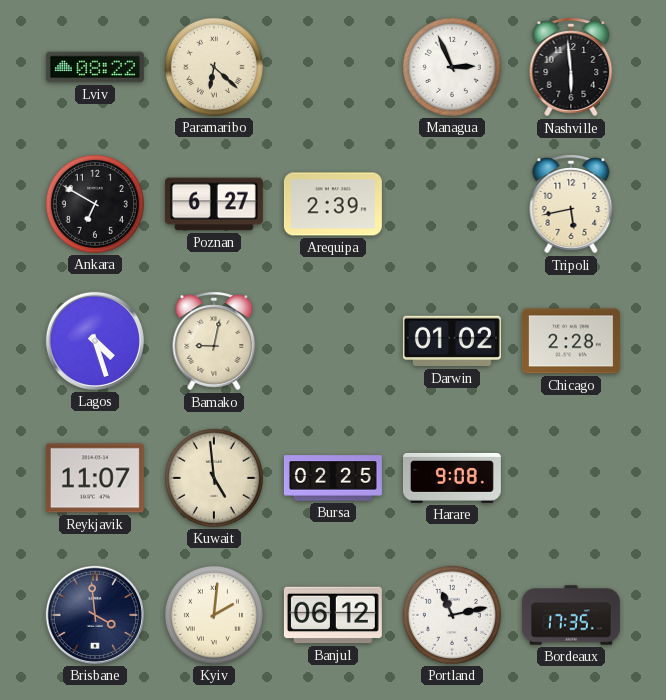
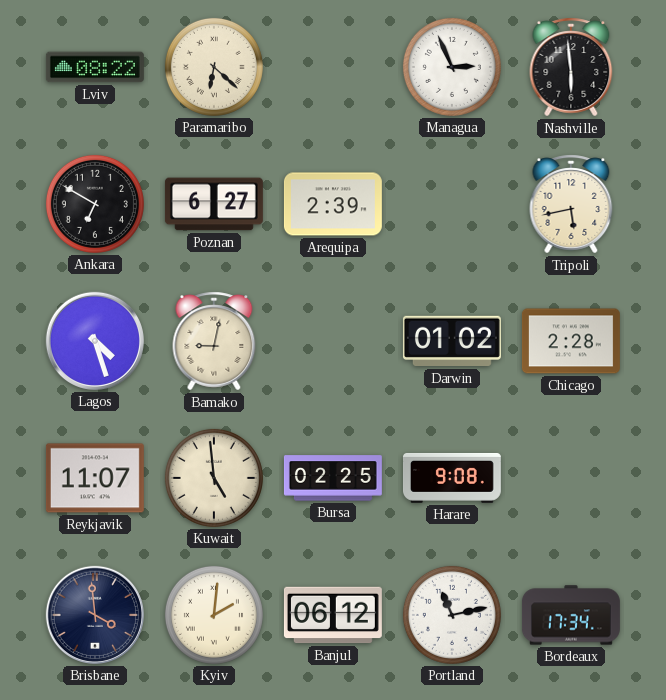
Bordeaux: 17:35 -> 17:34 (571, 615)
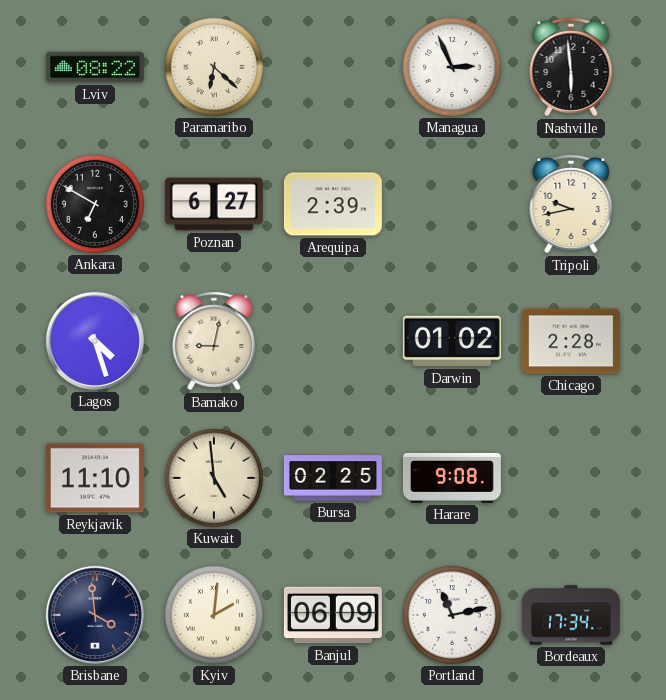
Tripoli: 5:43 -> 9:43 (571, 204)
Reykjavik: 11:07 -> 11:10 (95, 478)
Banjul: 06:12 -> 06:09 (333, 615)
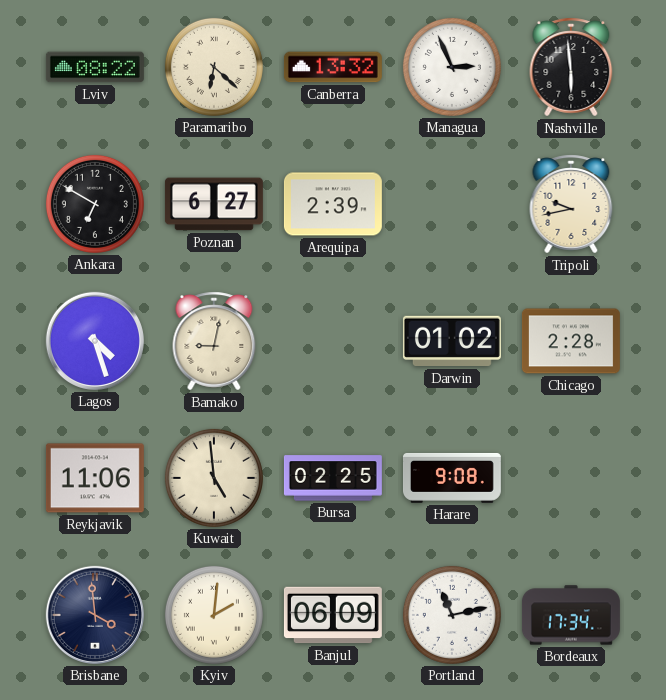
Canberra: none -> 13:32 (333, 67)
Reykjavik: 11:10 -> 11:06 (95, 478)
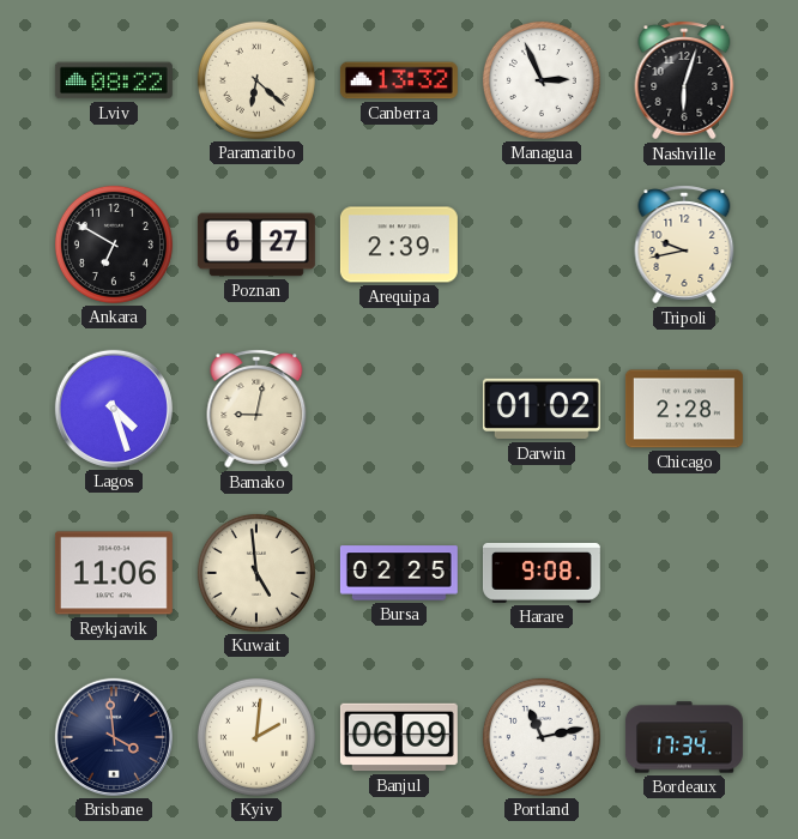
Nashville: 5:59 -> 6:03 (684, 80)
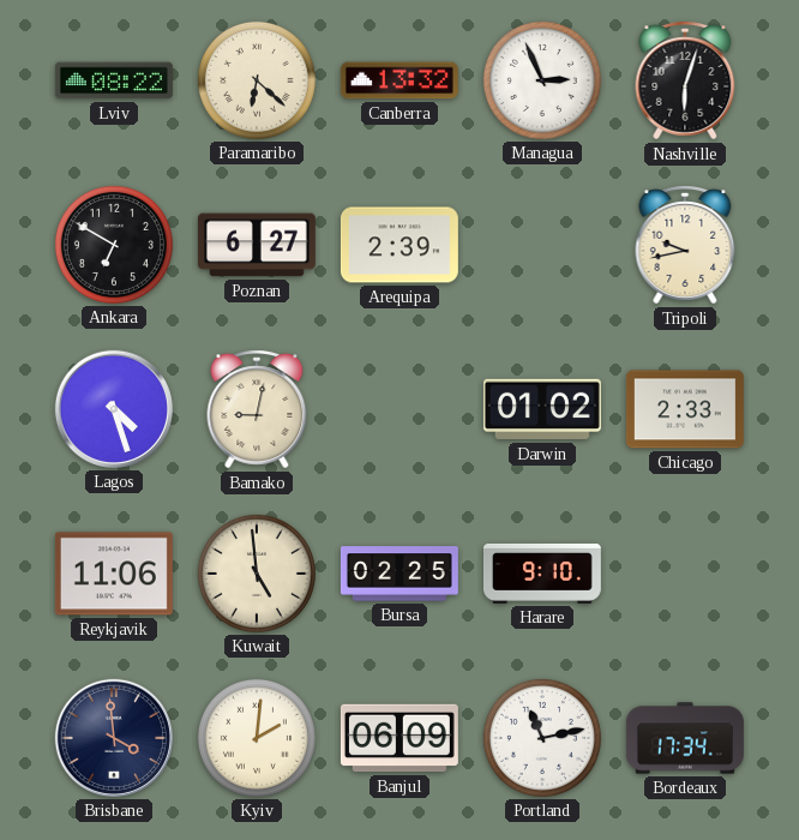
Chicago: 2:28 -> 2:33 (685, 409)
Harare: 9:08 -> 9:10 (542, 574)
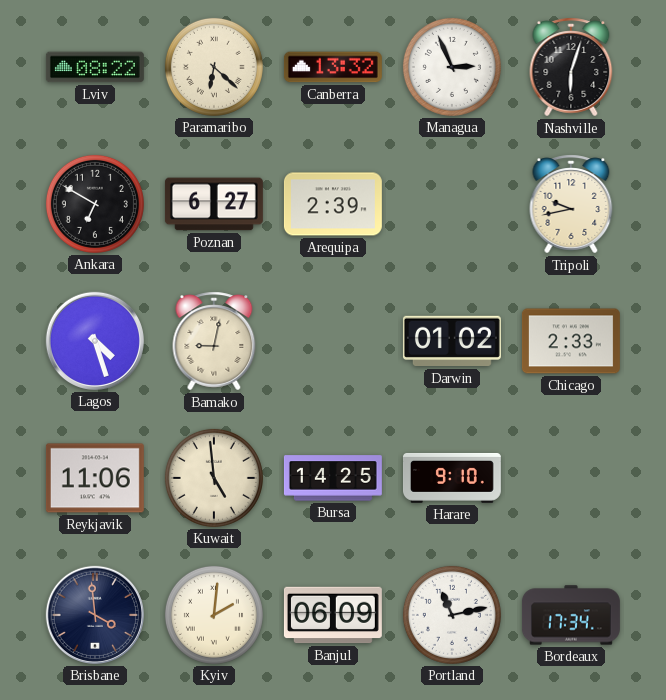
Bursa: 02:25 -> 14:25 (333, 478)
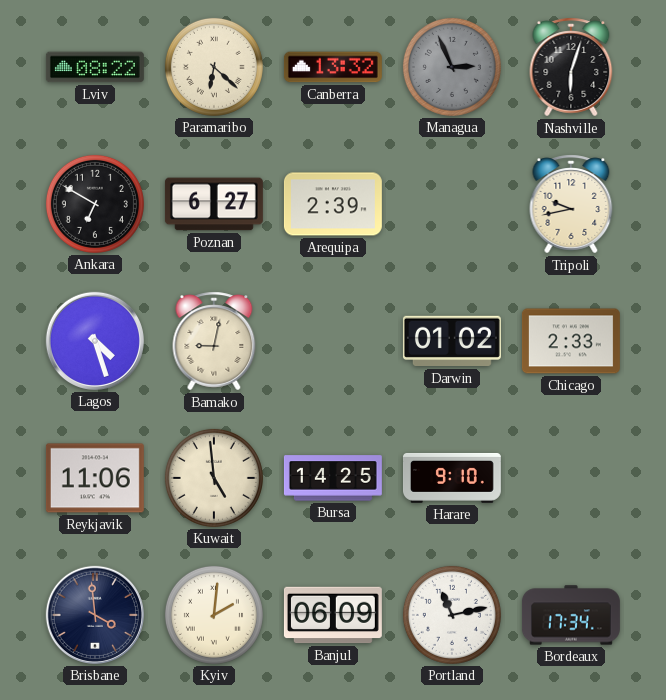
Managua dial: white -> grey (452, 67)
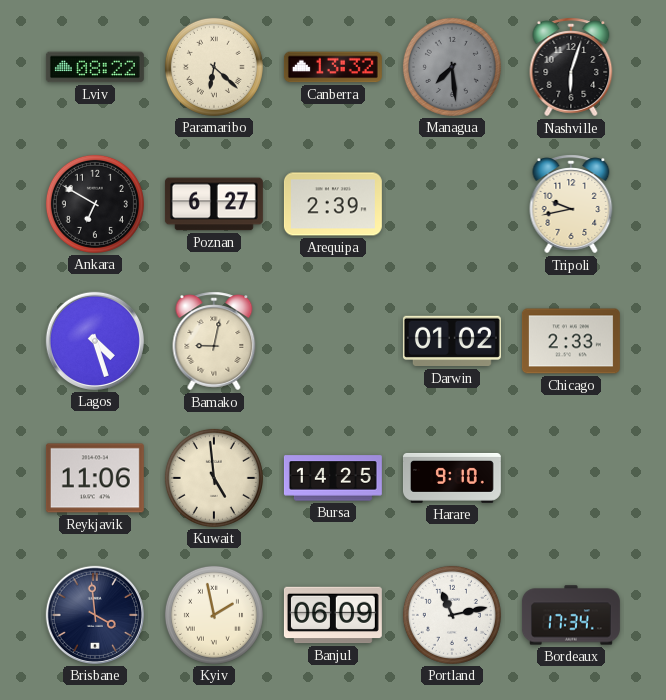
Managua: 2:56 -> 7:29 (452, 67)
Kyiv: 2:01 -> 1:58 (214, 615)
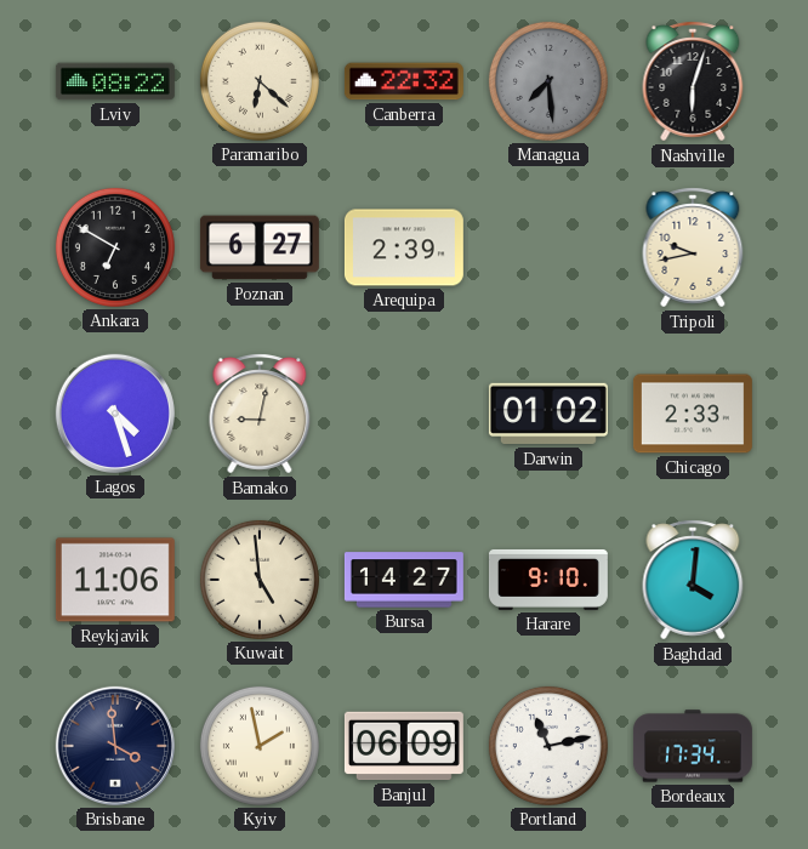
Canberra: 13:32 -> 22:32 (404, 81)
Bursa: 14:25 -> 14:27 (404, 580)
Baghdad: none -> 4:01 (693, 580)
